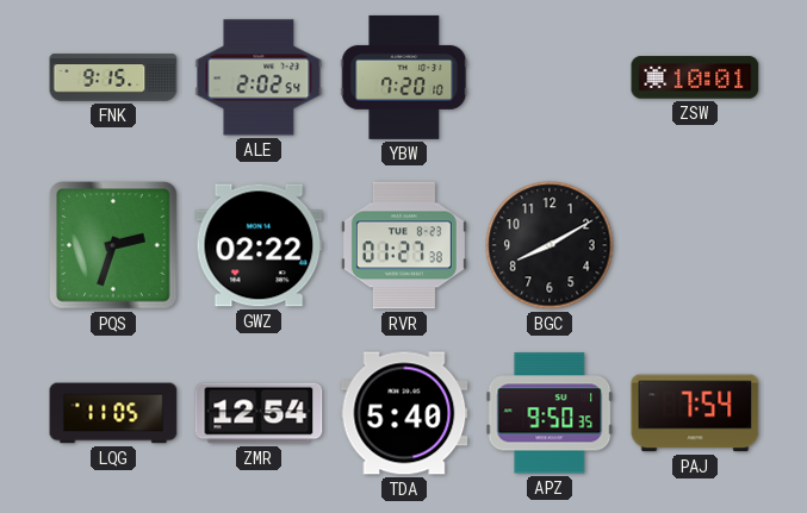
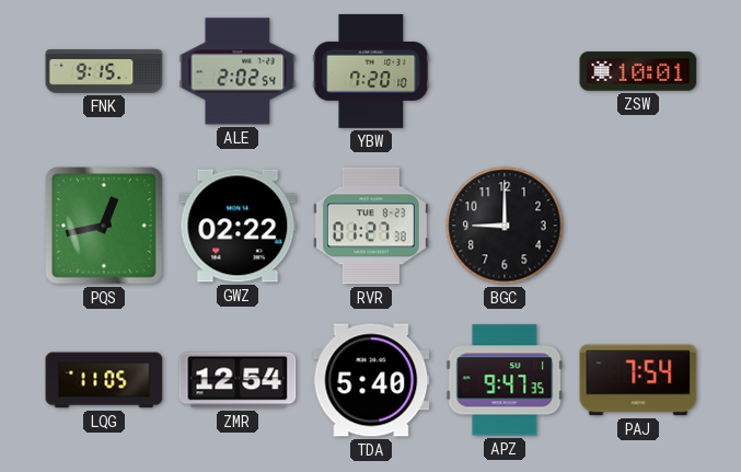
PQS: 2:33 -> 12:43 (104, 226)
BGC: 8:10 -> 9:00 (505, 226)
APZ: 9:50 -> 9:47 (505, 380)
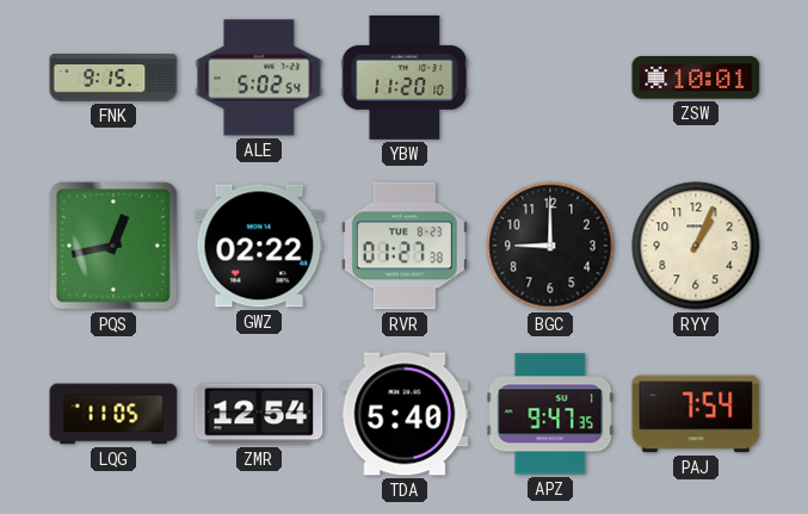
ALE: 2:02 -> 5:02 (259, 78)
YBW: 7:20 -> 11:20 (405, 78)
RYY: none -> 1:04 (696, 246)
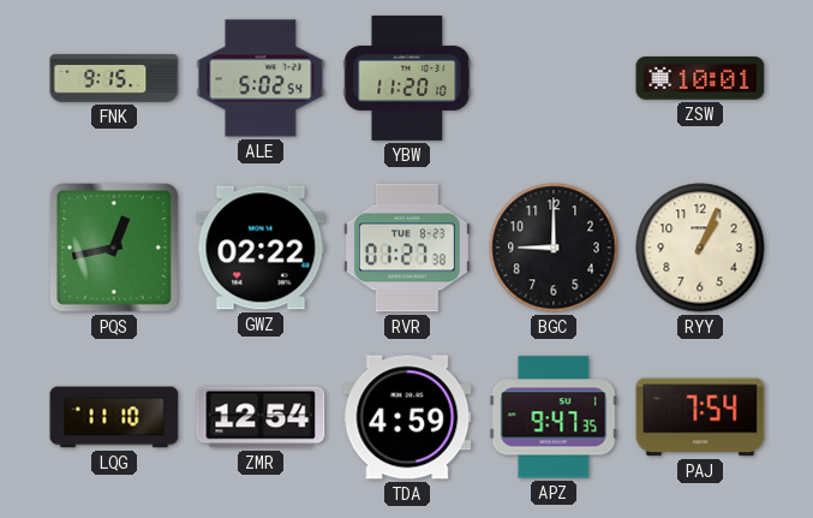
LQG: 11:05 -> 11:10 (114, 417)
TDA: 5:40 -> 4:59 (407, 417)
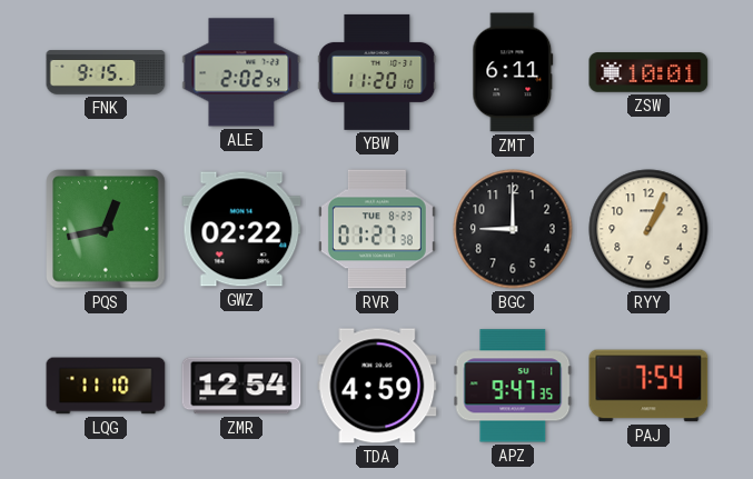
ALE: 5:02 -> 2:02 (241, 72)
ZMT: none -> 6:11 (513, 72)
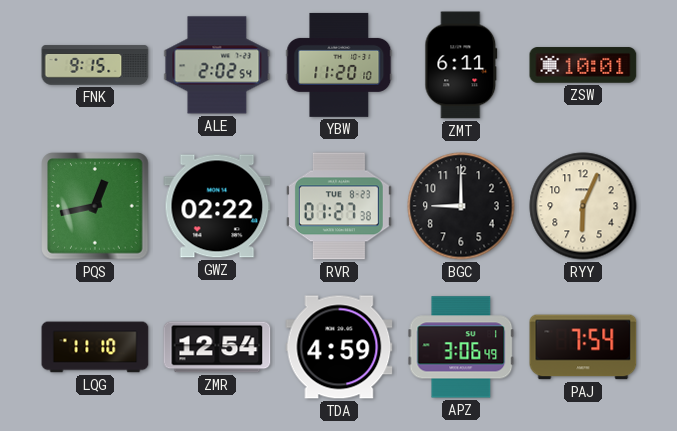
RYY: 1:04 -> 6:04 (583, 206)
APZ: 9:47 -> 3:06 (461, 347)
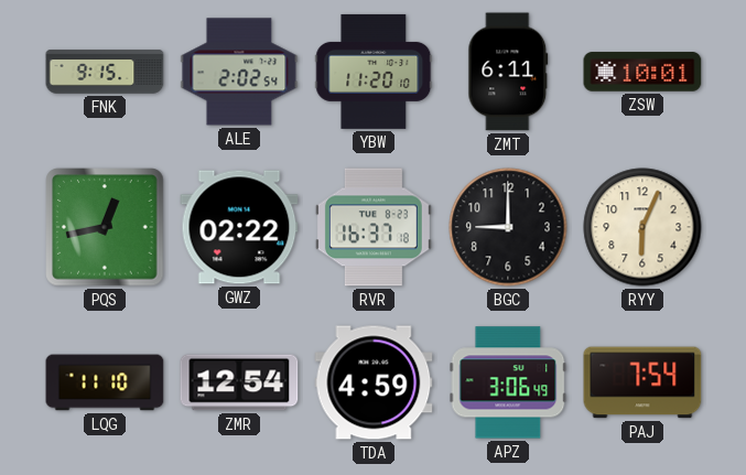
RVR: 01:27 -> 16:37 (374, 227)
